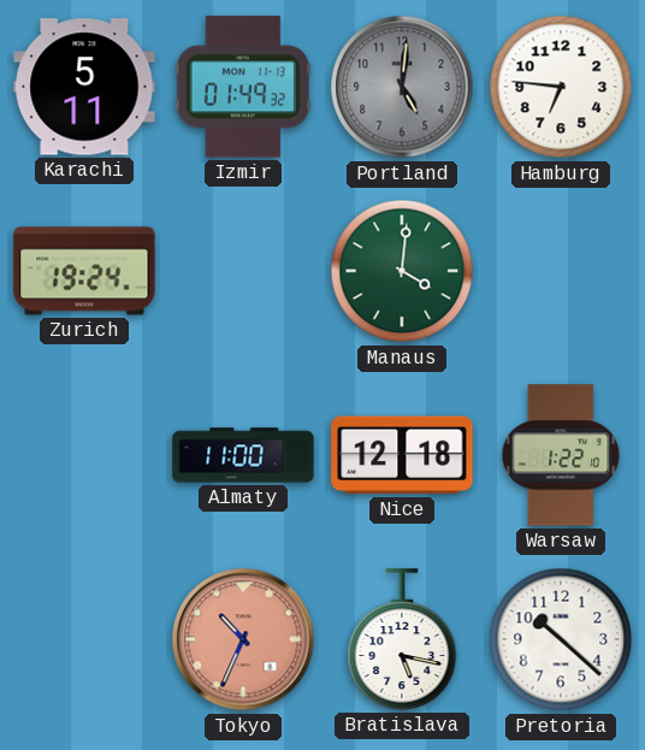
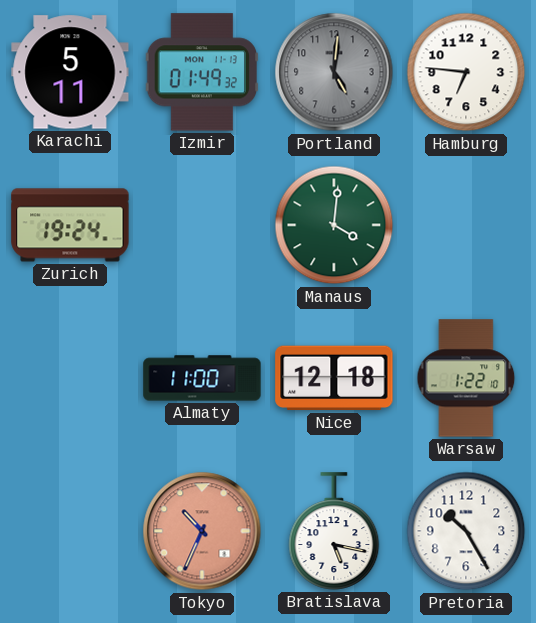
Pretoria: 10:22 -> 10:25 (466, 531)
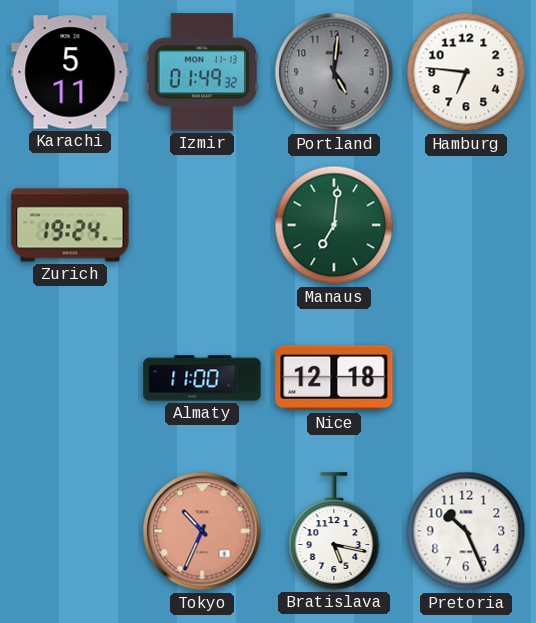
Manaus: 4:01 -> 7:01 (334, 225)
Warsaw: 1:22 -> none (466, 378)
Pretoria: 10:25 -> 10:26 (466, 531)
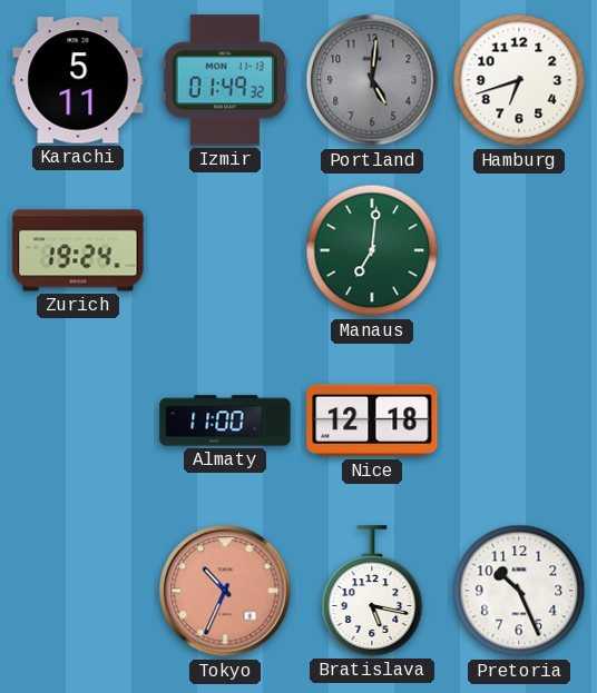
Hamburg: 6:46 -> 6:42 (519, 80)
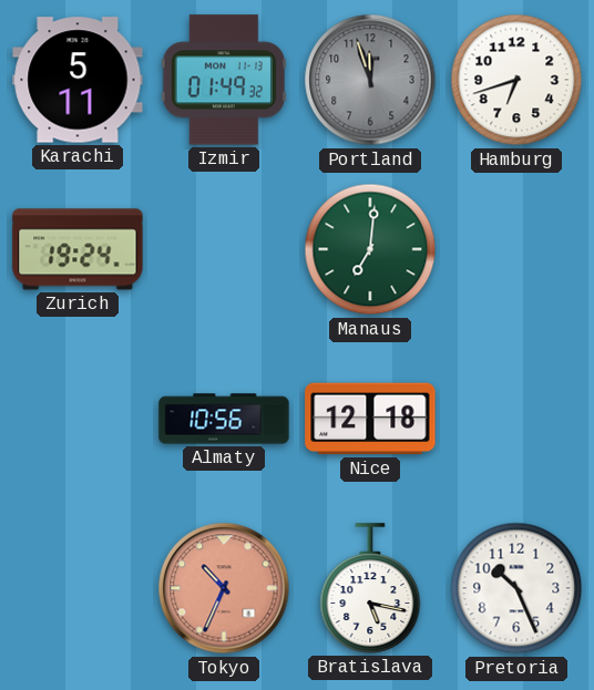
Portland: 5:01 -> 11:57 (370, 80)
Almaty: 11:00 -> 10:56 (224, 419)
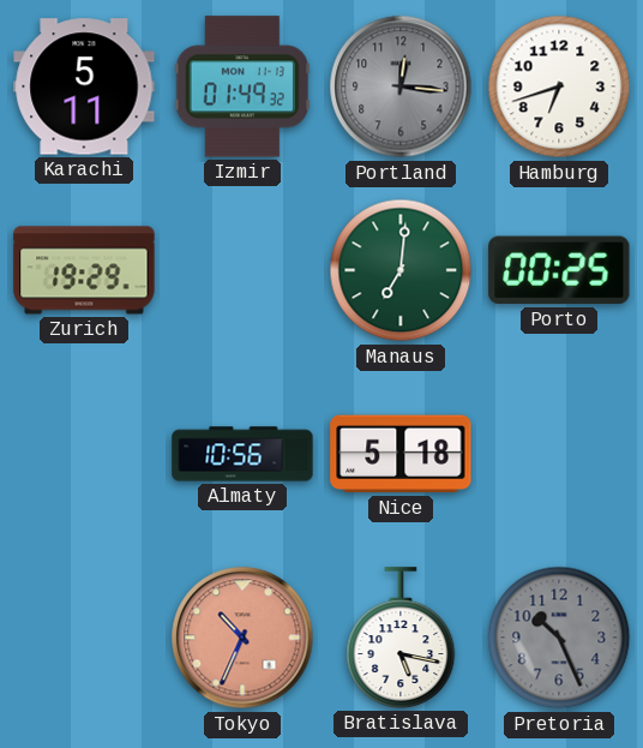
Portland: 11:57 -> 12:16 (401, 86)
Zurich: 19:24 -> 19:29 (84, 270)
Porto: none -> 00:25 (559, 270)
Nice: 12:18 -> 5:18 (401, 454)
Pretoria dial: white -> grey (559, 638)
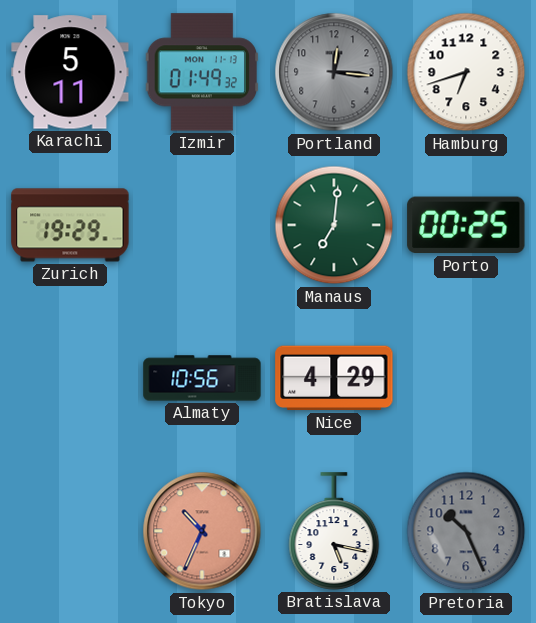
Nice: 5:18 -> 4:29 (334, 378)
